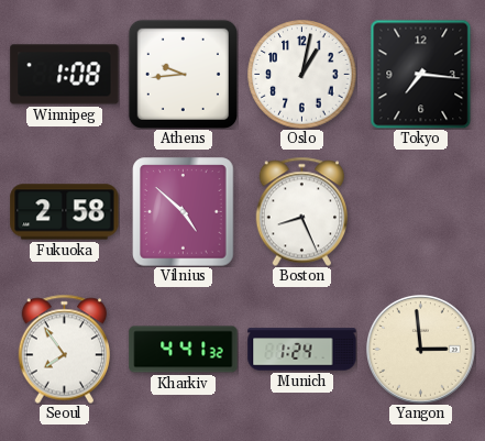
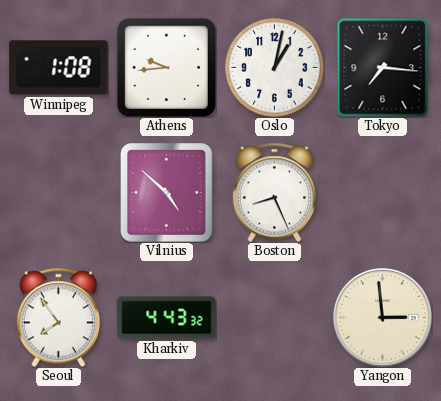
Fukuoka: 2:58 -> none (65, 212)
Kharkiv: 4:41 -> 4:43 (167, 318)
Munich: 1:24 -> none (302, 350)
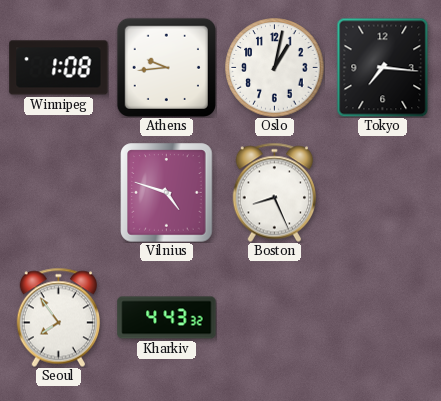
Vilnius: 4:52 -> 4:48 (167, 193)
Yangon: 2:59 -> none (383, 318)
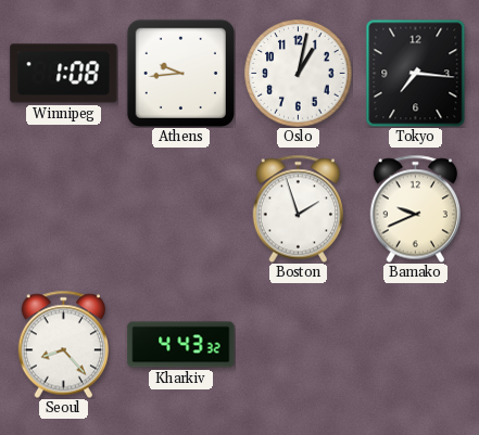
Vilnius: 4:48 -> none (167, 193)
Boston: 8:26 -> 1:57 (298, 208)
Bamako: none -> 9:41 (415, 208)
Seoul: 7:54 -> 8:23 (63, 344)
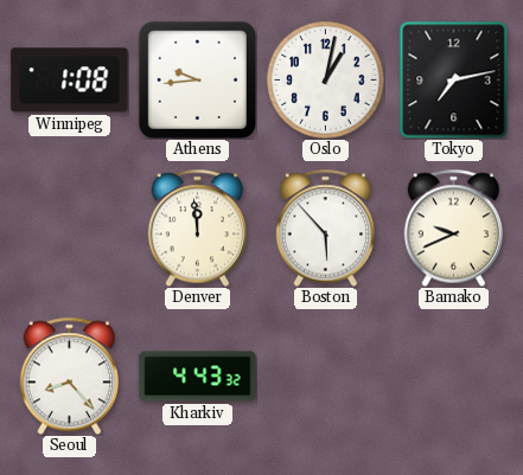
Tokyo: 7:16 -> 7:13 (454, 79)
Denver: none -> 11:59 (197, 227)
Boston: 1:57 -> 5:53 (325, 227)
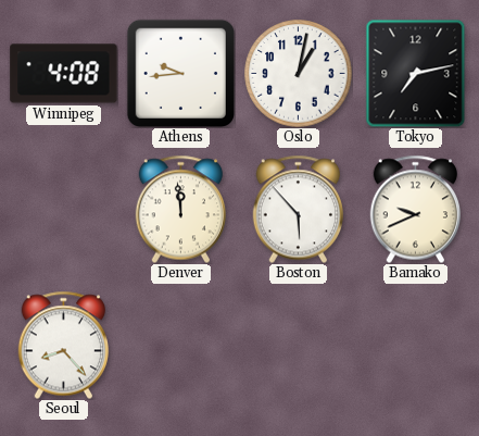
Winnipeg: 1:08 -> 4:08 (64, 74)
Kharkiv: 4:43 -> none (198, 377)
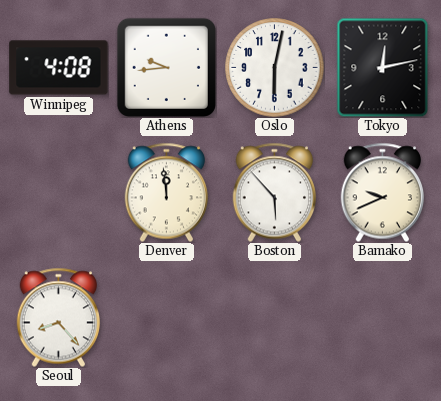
Oslo: 1:02 -> 6:02 (275, 68)
Tokyo: 7:13 -> 12:13 (383, 67)
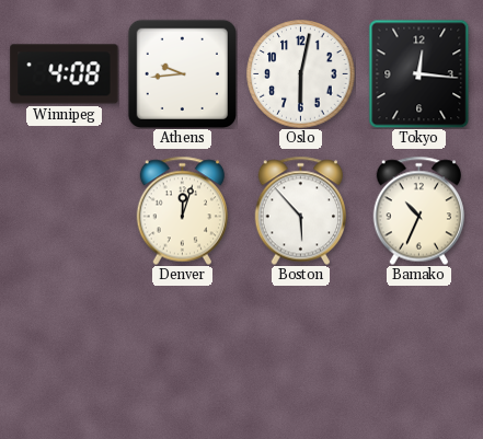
Tokyo: 12:13 -> 12:16 (419, 73)
Denver: 11:59 -> 12:03 (182, 210)
Bamako: 9:41 -> 10:34 (418, 210)
Seoul: 8:23 -> none (58, 317)
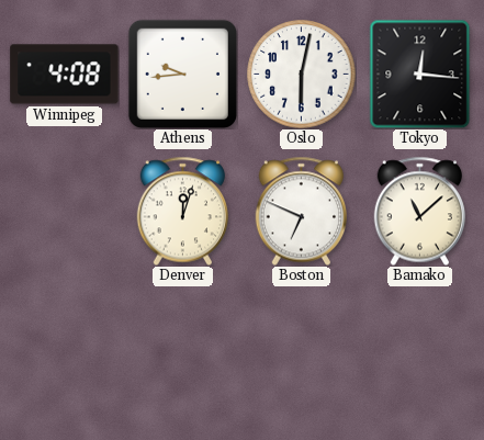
Boston: 5:53 -> 6:49 (301, 211)
Bamako: 10:34 -> 11:08 (419, 211)
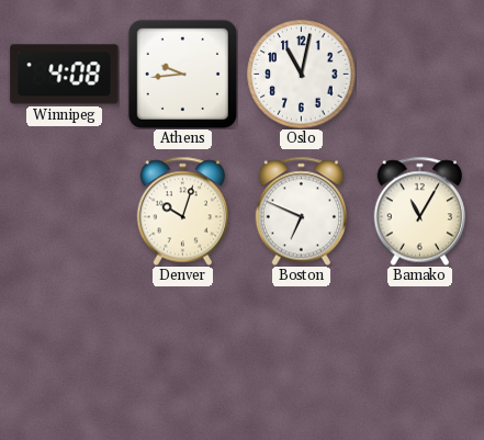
Oslo: 6:02 -> 11:02 (302, 75)
Tokyo: 12:16 -> none (420, 74)
Denver: 12:03 -> 10:03 (182, 211)
Bamako: 11:08 -> 11:05 (419, 211)
